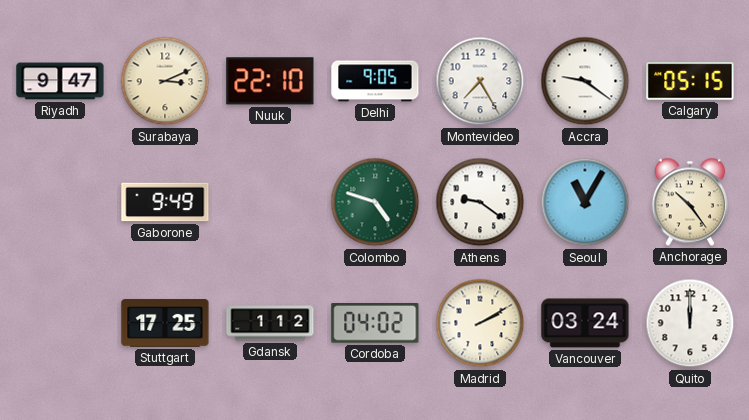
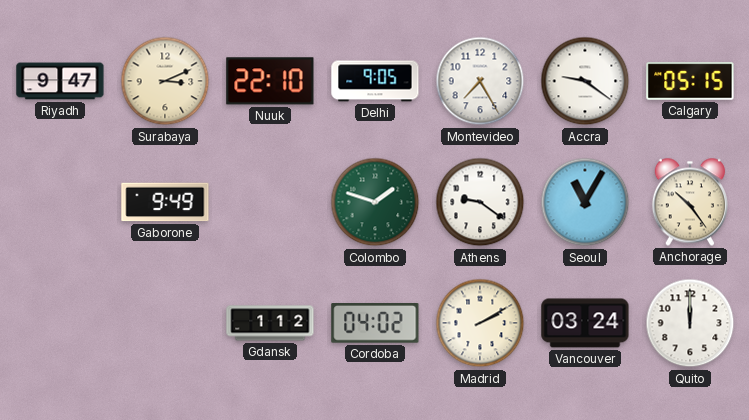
Colombo: 4:48 -> 1:48 (375, 202)
Stuttgart: 17:25 -> none (165, 323)
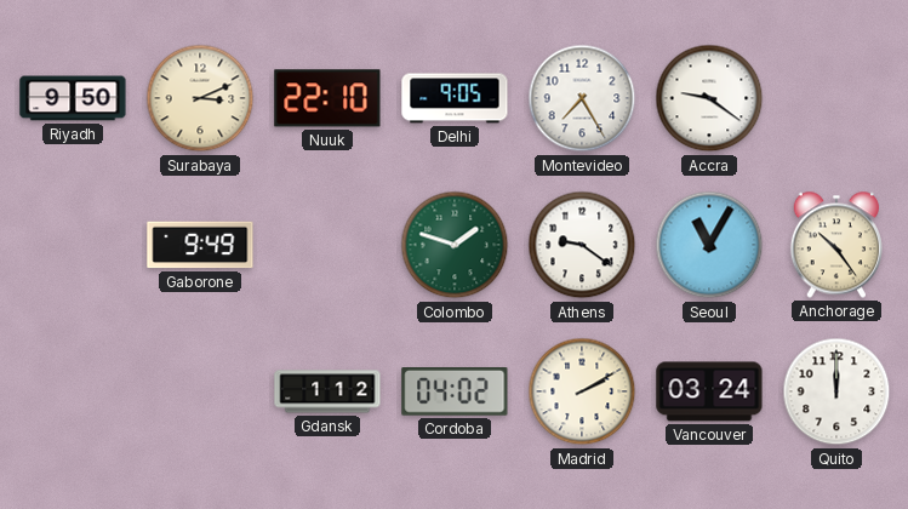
Riyadh: 9:47 -> 9:50 (73, 98)
Calgary: 05:15 -> none (690, 81)
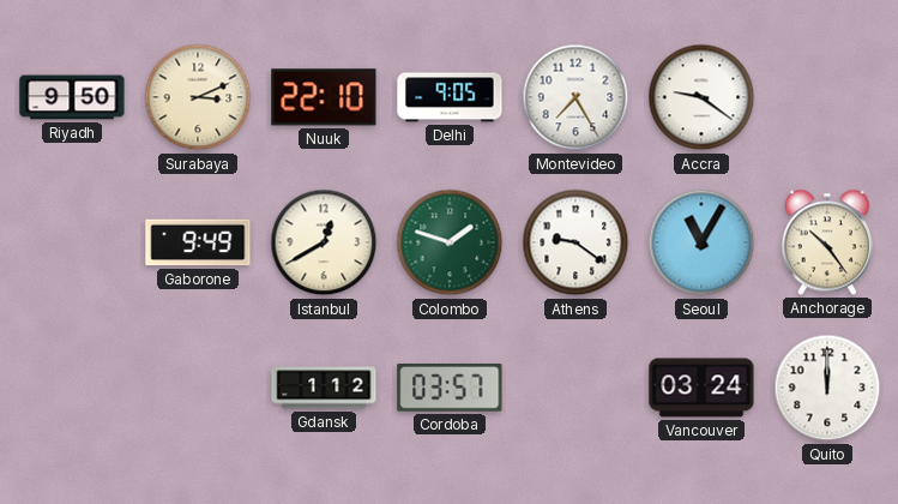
Istanbul: none -> 12:40 (324, 242)
Cordoba: 04:02 -> 03:57 (450, 389)
Madrid: 2:10 -> none (582, 391)
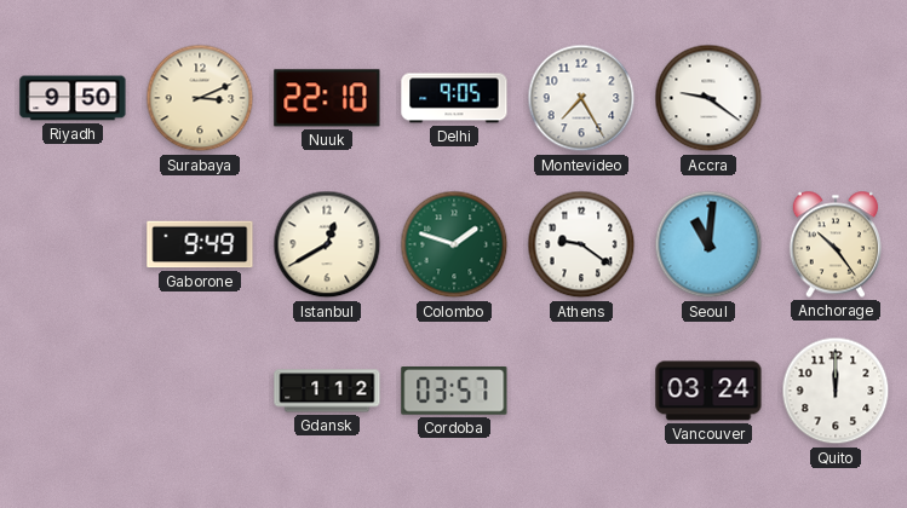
Seoul: 11:05 -> 11:01 (708, 244)
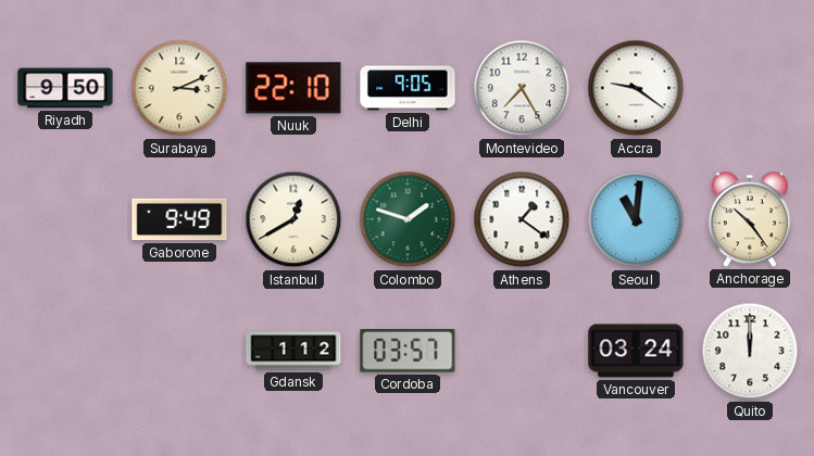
Athens: 9:21 -> 1:21 (522, 219)
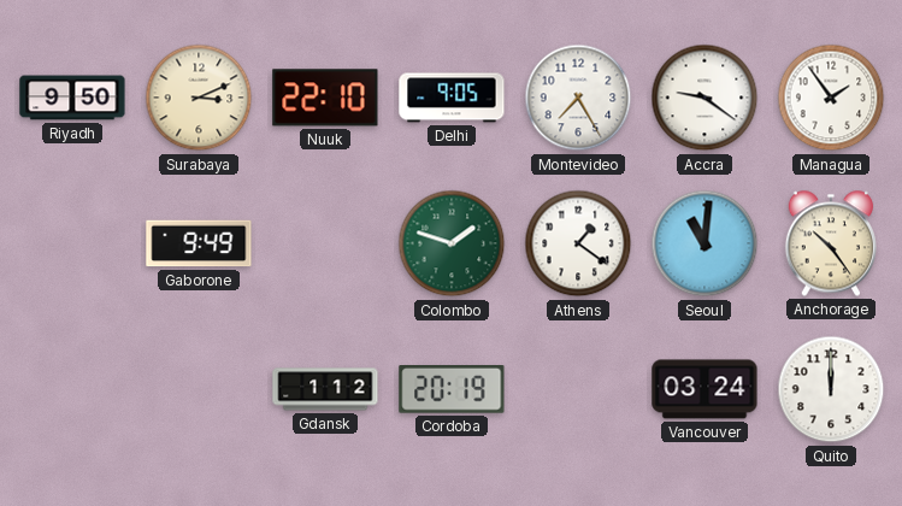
Managua: none -> 1:54 (831, 98)
Istanbul: 12:40 -> none (293, 219)
Cordoba: 03:57 -> 20:19 (452, 390)
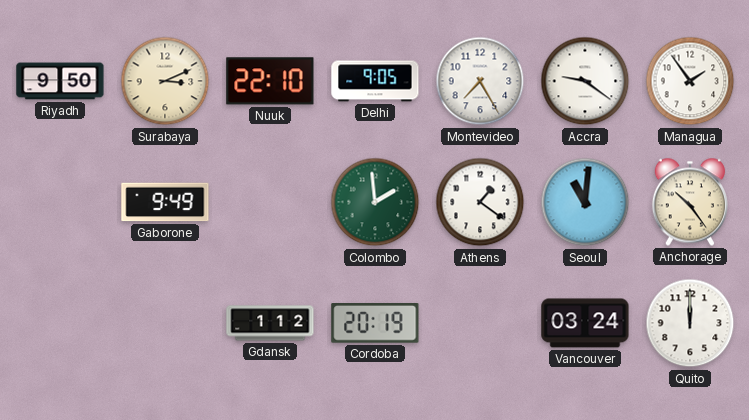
Colombo: 1:48 -> 1:59 (375, 202)
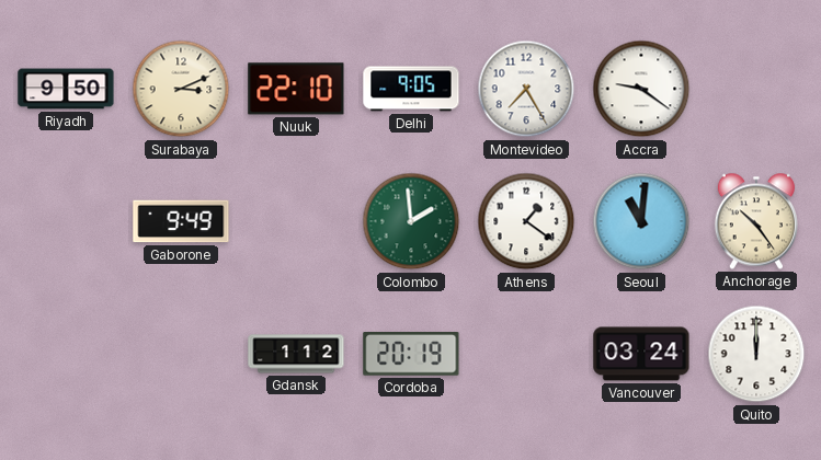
Managua: 1:54 -> none (690, 81)
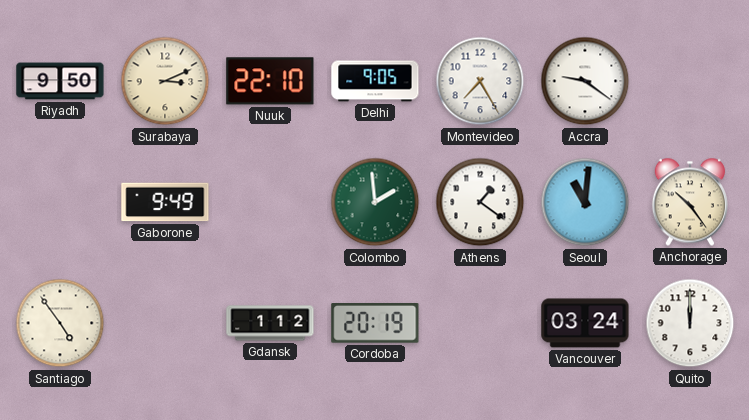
Santiago: none -> 4:54 (60, 323)
